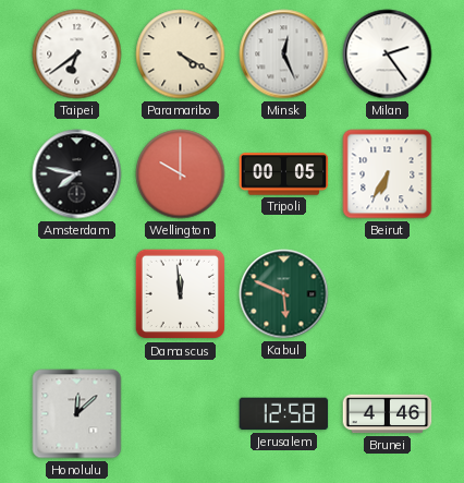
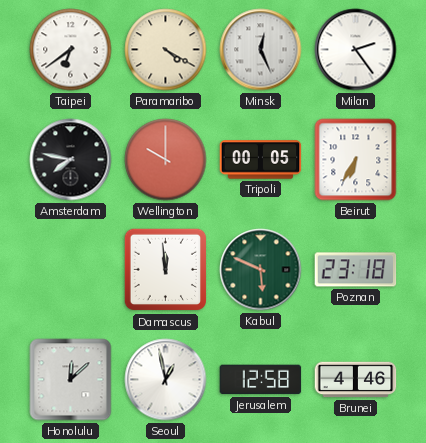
Poznan: none -> 23:18 (356, 270)
Seoul: none -> 12:58 (166, 380)
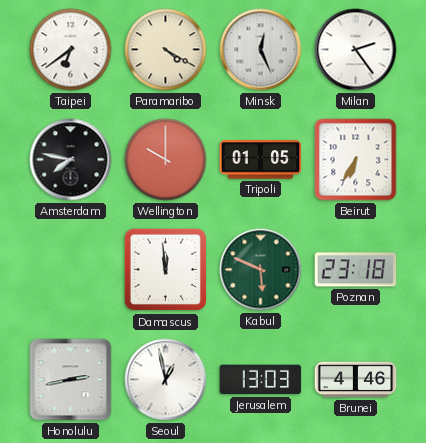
Tripoli: 00:05 -> 01:05 (261, 160)
Honolulu: 12:08 -> 2:43 (71, 380)
Jerusalem: 12:58 -> 13:03 (261, 380)
